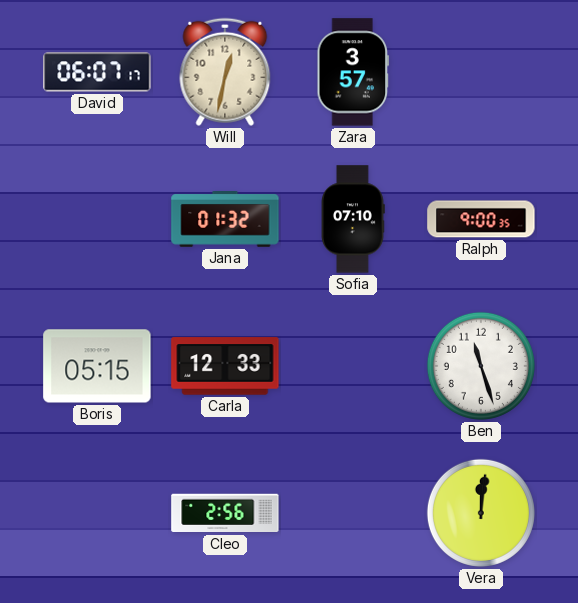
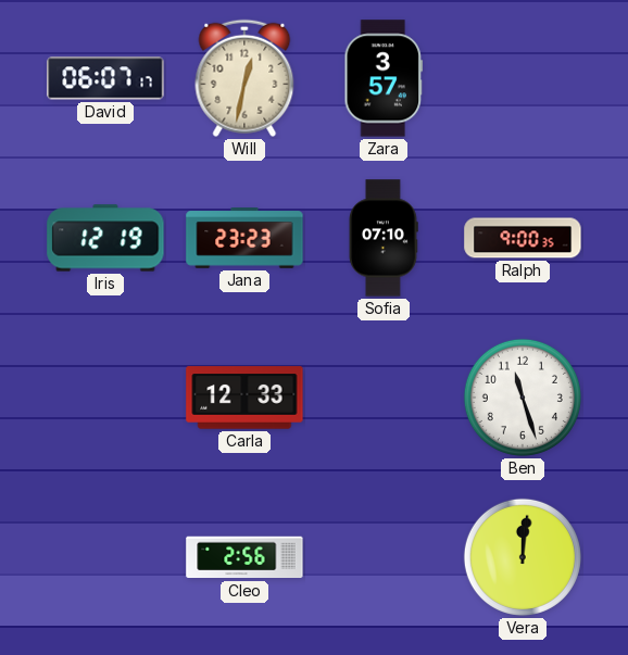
Iris: none -> 12:19 (105, 238)
Jana: 01:32 -> 23:23 (244, 239)
Boris: 05:15 -> none (97, 366)
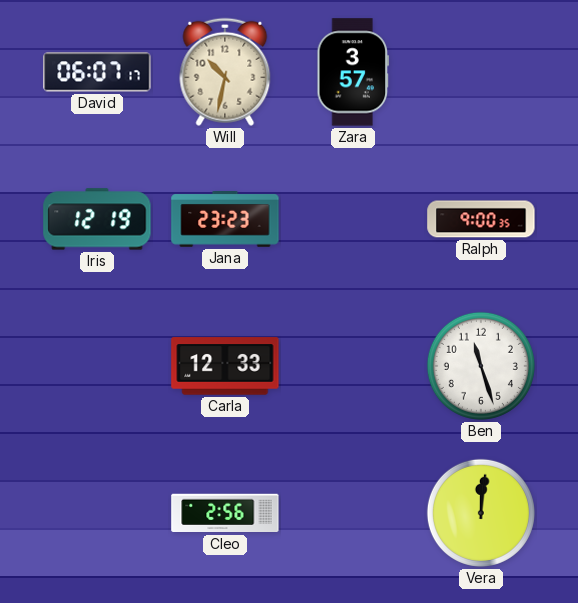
Will: 12:32 -> 10:32 (225, 72)
Sofia: 07:10 -> none (384, 238)
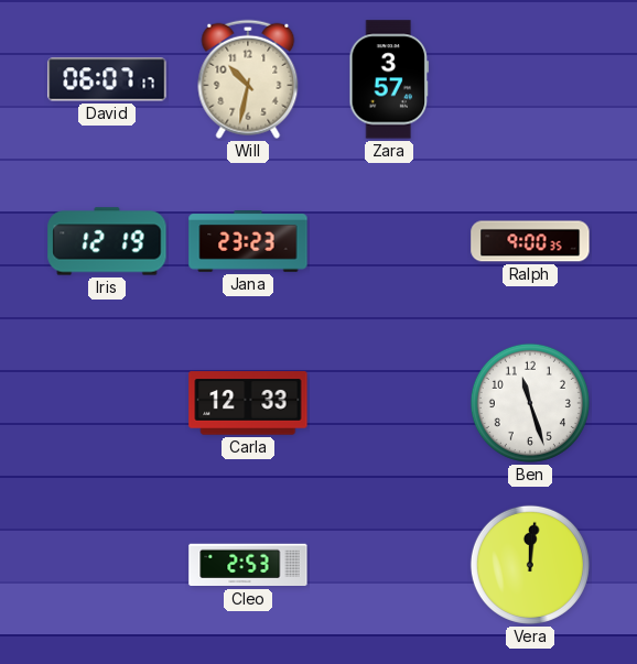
Cleo: 2:56 -> 2:53 (248, 565)
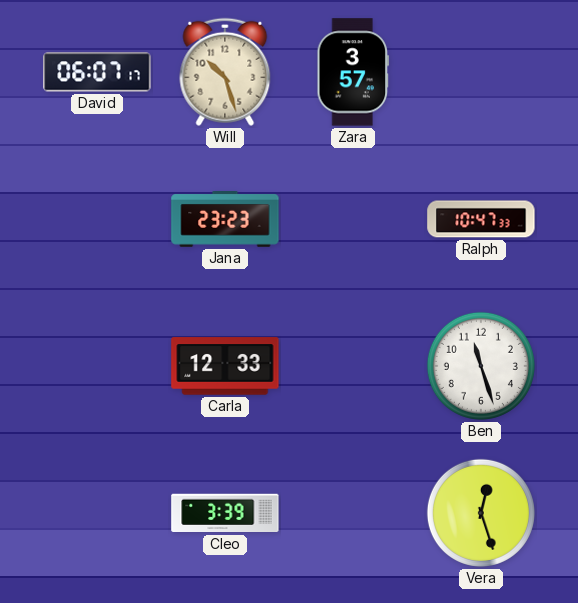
Will: 10:32 -> 10:27 (225, 72)
Iris: 12:19 -> none (107, 241)
Ralph: 9:00 -> 10:47 (481, 219)
Cleo: 2:53 -> 3:39 (225, 513)
Vera: 12:01 -> 12:27 (481, 513)
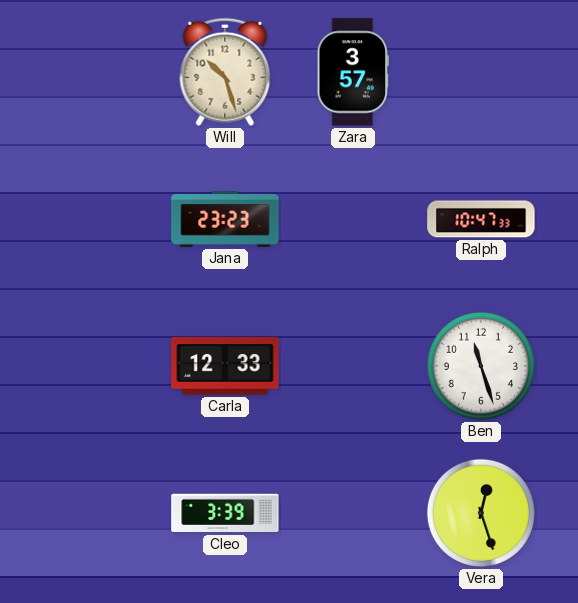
David: 06:07 -> none (97, 72)
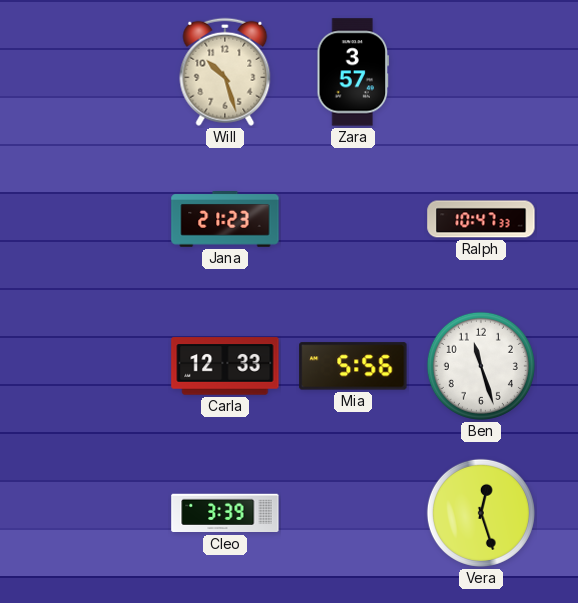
Jana: 23:23 -> 21:23 (225, 220)
Mia: none -> 5:56 (353, 366)
